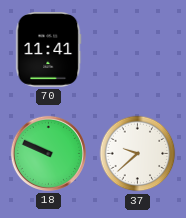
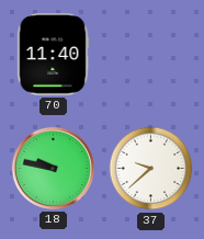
70: 11:41 -> 11:40 (54, 55)
18: 9:49 -> 9:47 (53, 168)
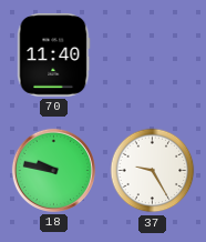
37: 9:38 -> 9:25 (153, 171)
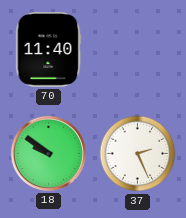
18: 9:47 -> 9:51 (48, 153)
37: 9:25 -> 2:26 (138, 154)
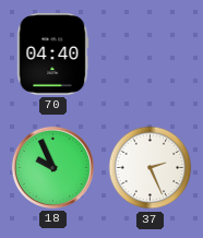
70: 11:40 -> 04:40 (53, 55)
18: 9:51 -> 9:56 (52, 167)
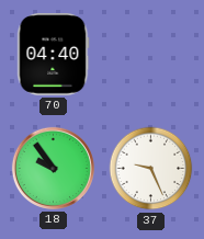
18: 9:56 -> 9:54 (53, 168)
37: 2:26 -> 9:26 (151, 169)
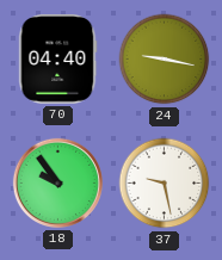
24: none -> 9:17 (165, 60)
37: 9:26 -> 9:28 (165, 184)
